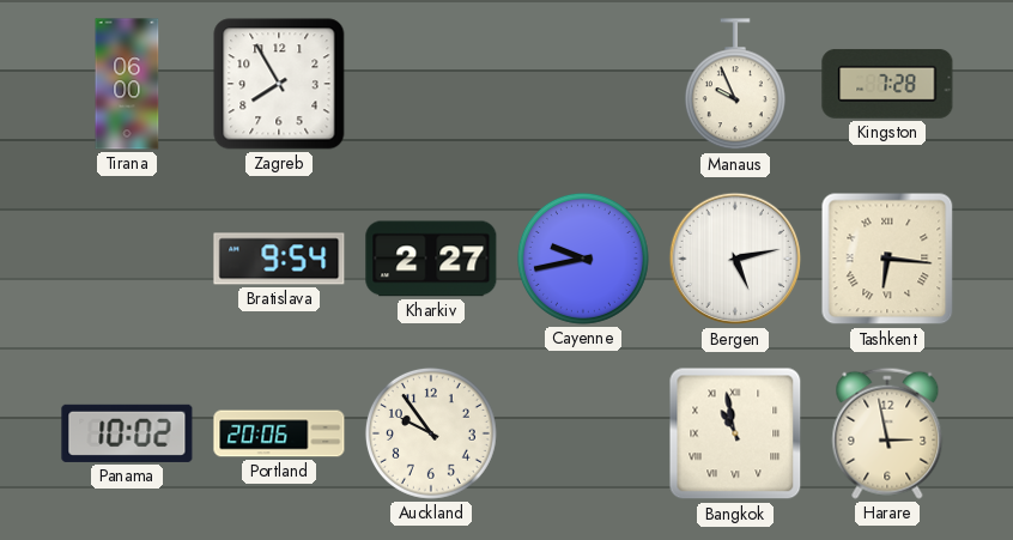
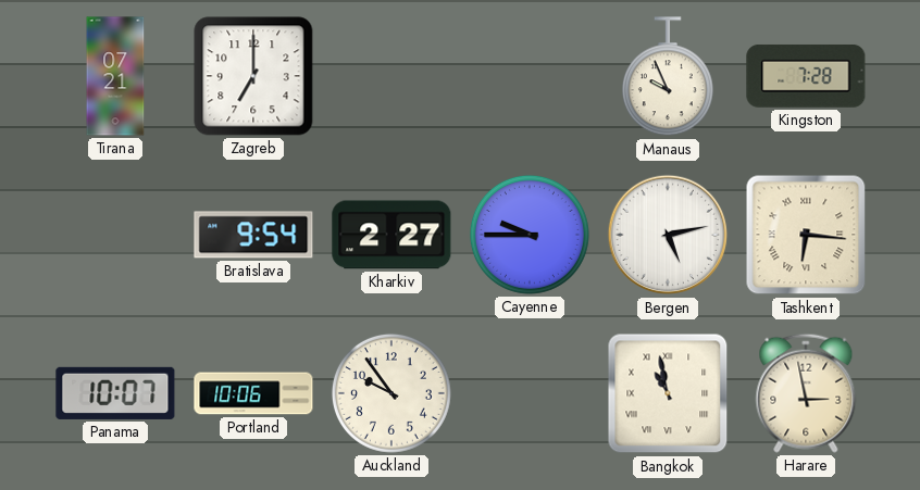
Tirana: 06:00 -> 07:21 (115, 76)
Zagreb: 7:55 -> 7:00 (253, 76)
Cayenne: 9:43 -> 9:45 (530, 235)
Panama: 10:02 -> 10:07 (115, 393)
Portland: 20:06 -> 10:06 (253, 393)
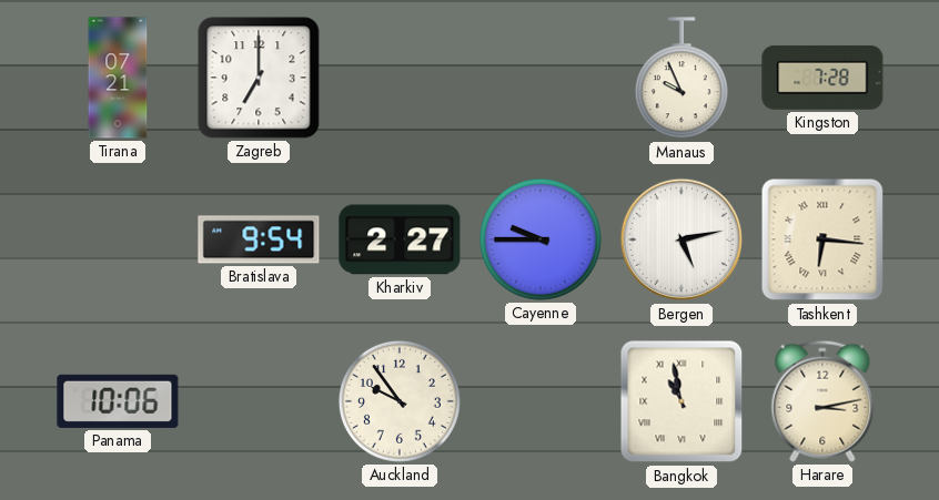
Panama: 10:07 -> 10:06 (118, 401)
Portland: 10:06 -> none (253, 393)
Harare: 2:58 -> 3:13 (822, 401)
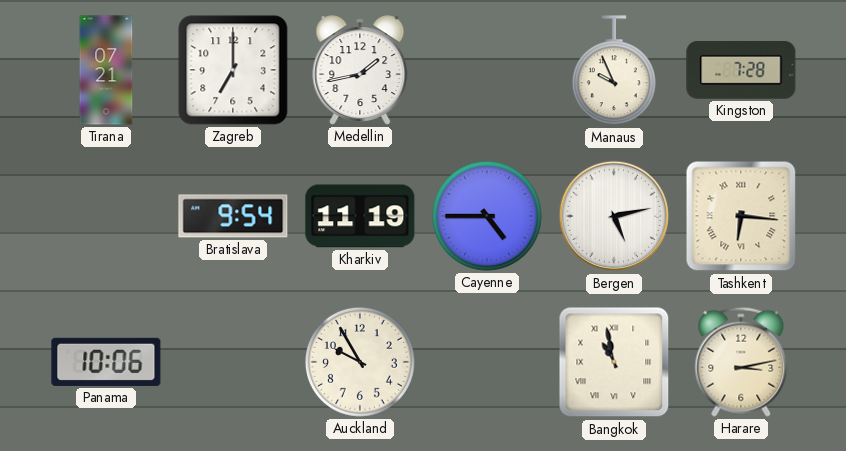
Medellin: none -> 1:43 (360, 70)
Kharkiv: 2:27 -> 11:19 (360, 216)
Cayenne: 9:45 -> 4:45 (487, 216)
Auckland: 9:54 -> 9:55 (360, 362)
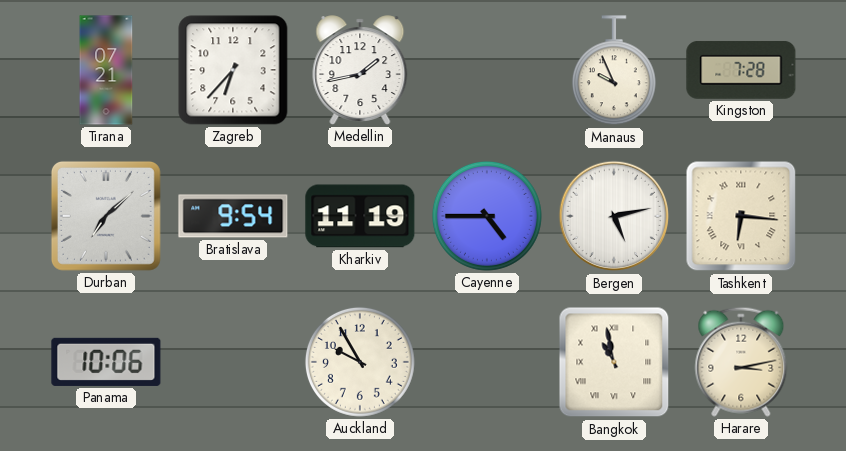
Zagreb: 7:00 -> 6:37 (233, 70)
Durban: none -> 7:08 (106, 216)
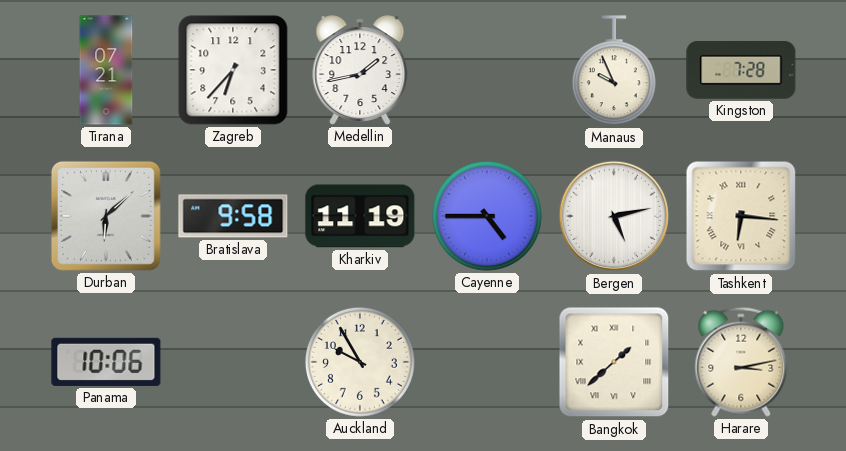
Durban: 7:08 -> 6:08 (106, 216)
Bratislava: 9:54 -> 9:58 (233, 216)
Bangkok: 10:58 -> 1:38 (614, 362)
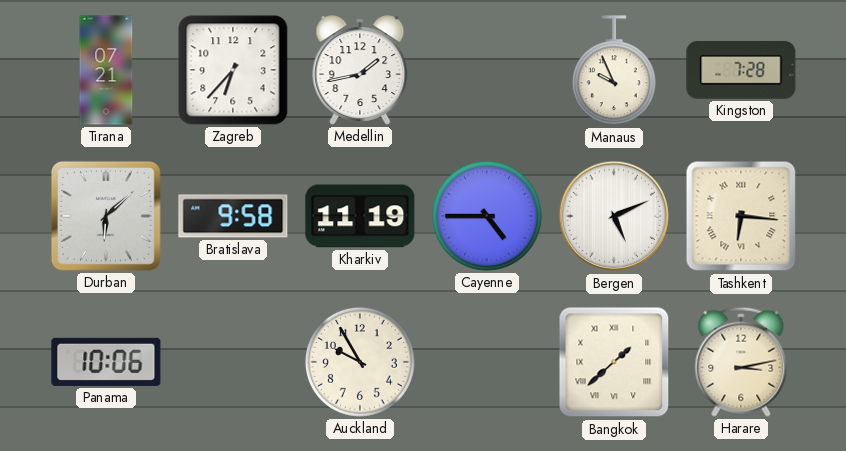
Bergen: 5:13 -> 5:11 (614, 216)
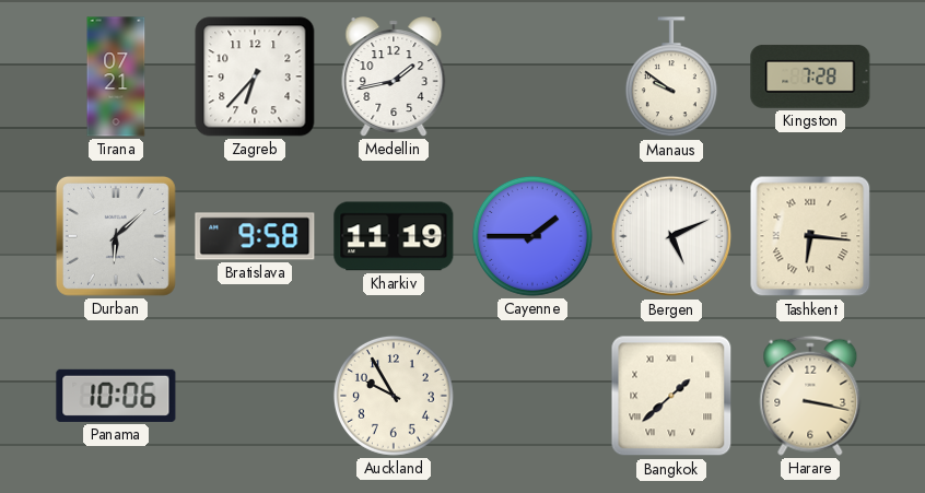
Manaus: 9:56 -> 9:51 (671, 78)
Cayenne: 4:45 -> 1:45 (532, 236)
Harare: 3:13 -> 3:17 (810, 396)
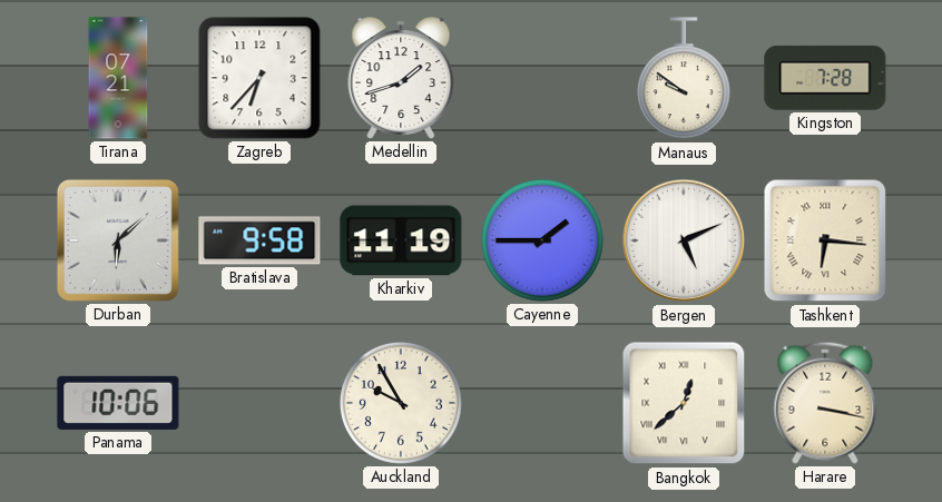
Medellin: 1:43 -> 1:42 (401, 78)
Bangkok: 1:38 -> 12:38 (684, 403)
